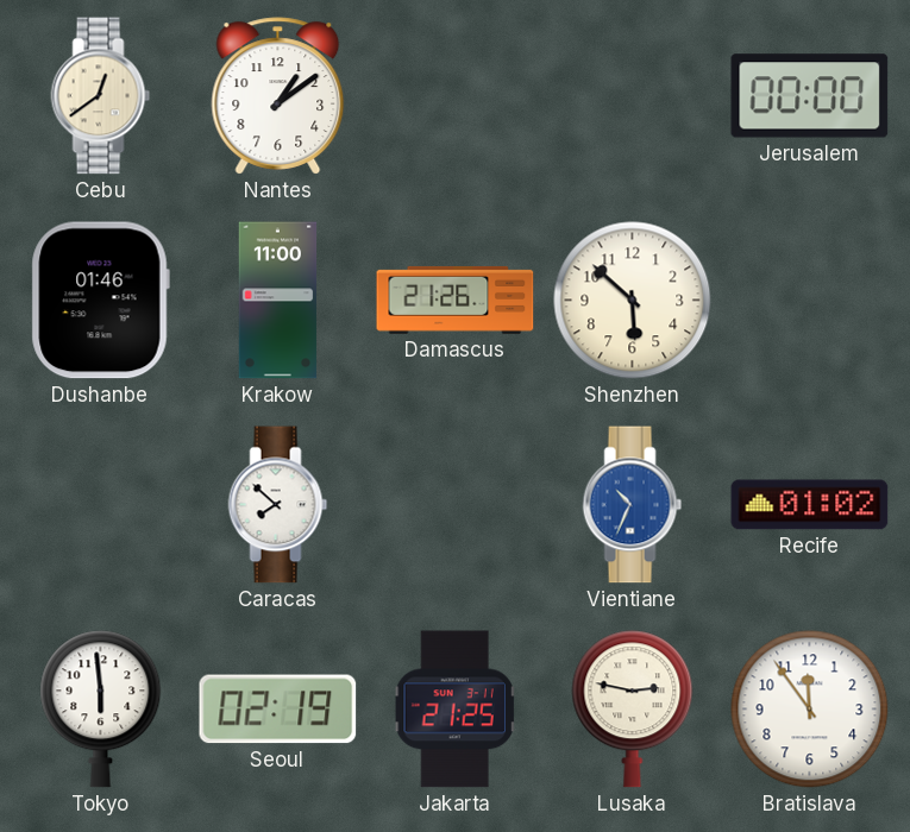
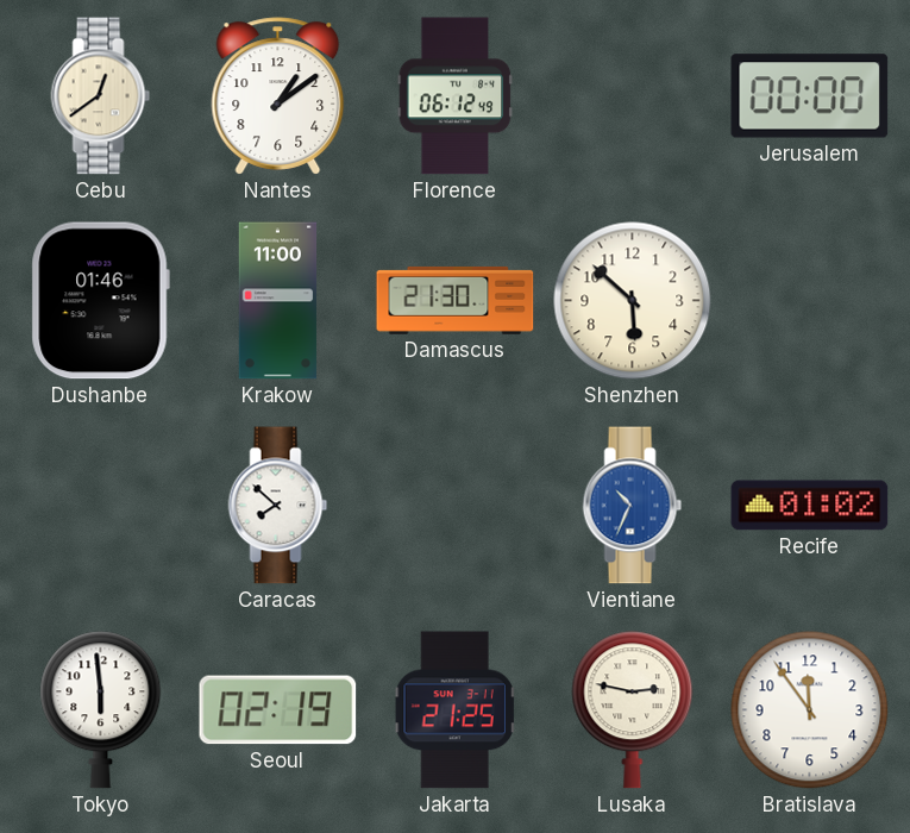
Florence: none -> 06:12 (456, 96)
Damascus: 21:26 -> 21:30 (456, 300)
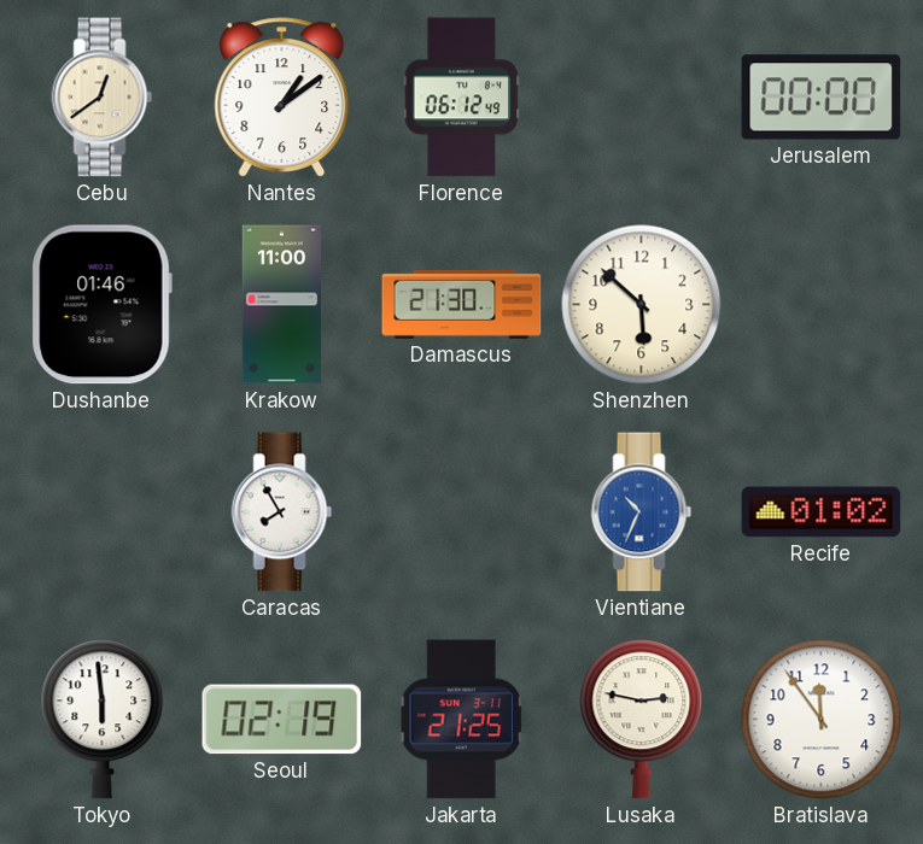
Caracas: 7:52 -> 7:55 (282, 512)
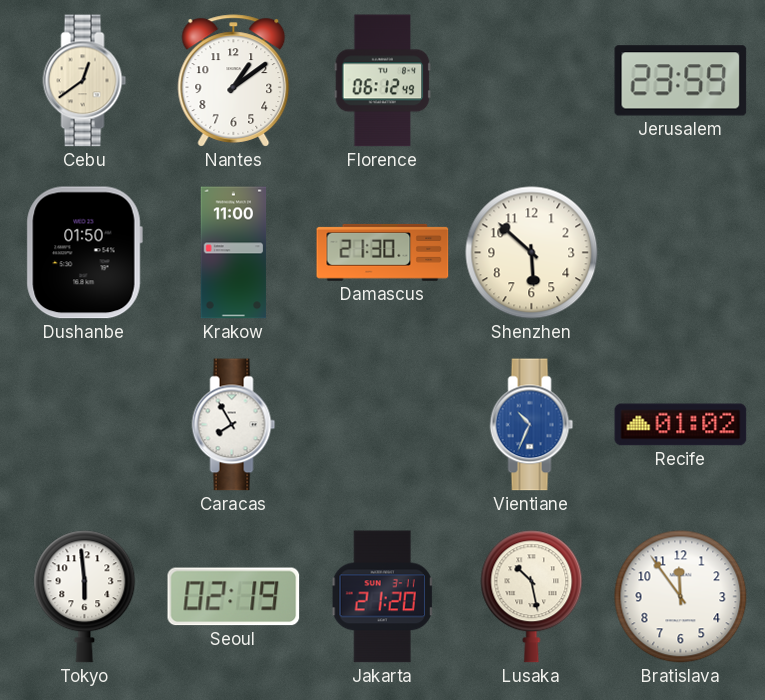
Jerusalem: 00:00 -> 23:59 (681, 81)
Dushanbe: 01:46 -> 01:50 (84, 253)
Jakarta: 21:25 -> 21:20 (382, 597)
Lusaka: 2:47 -> 10:28 (532, 597)
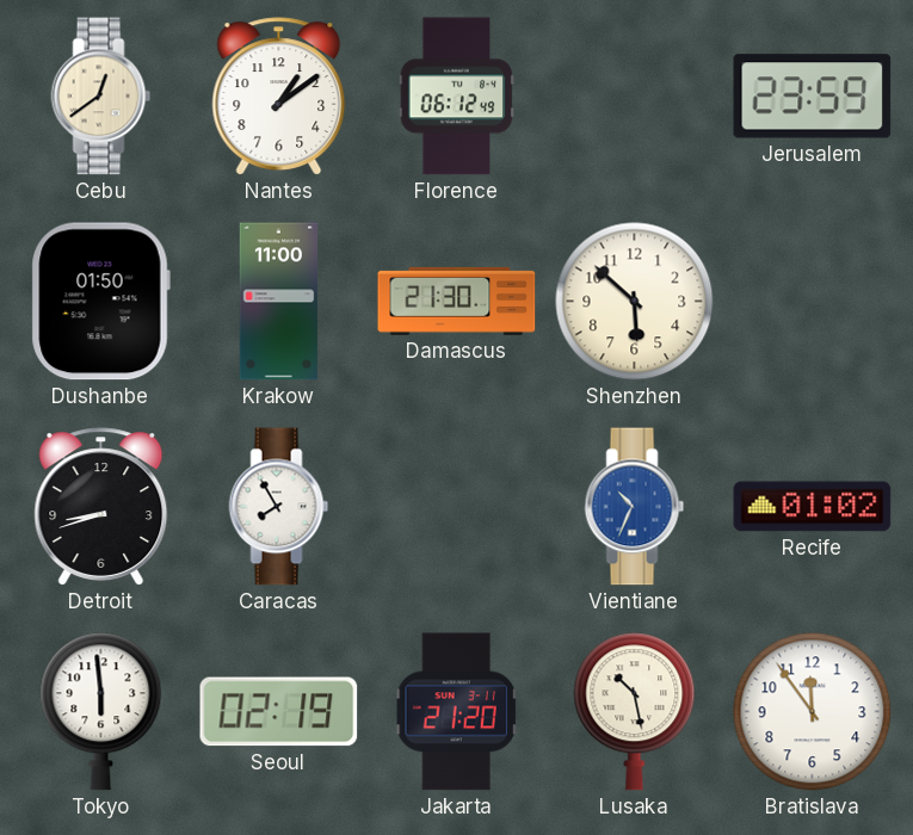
Detroit: none -> 8:42 (101, 507)
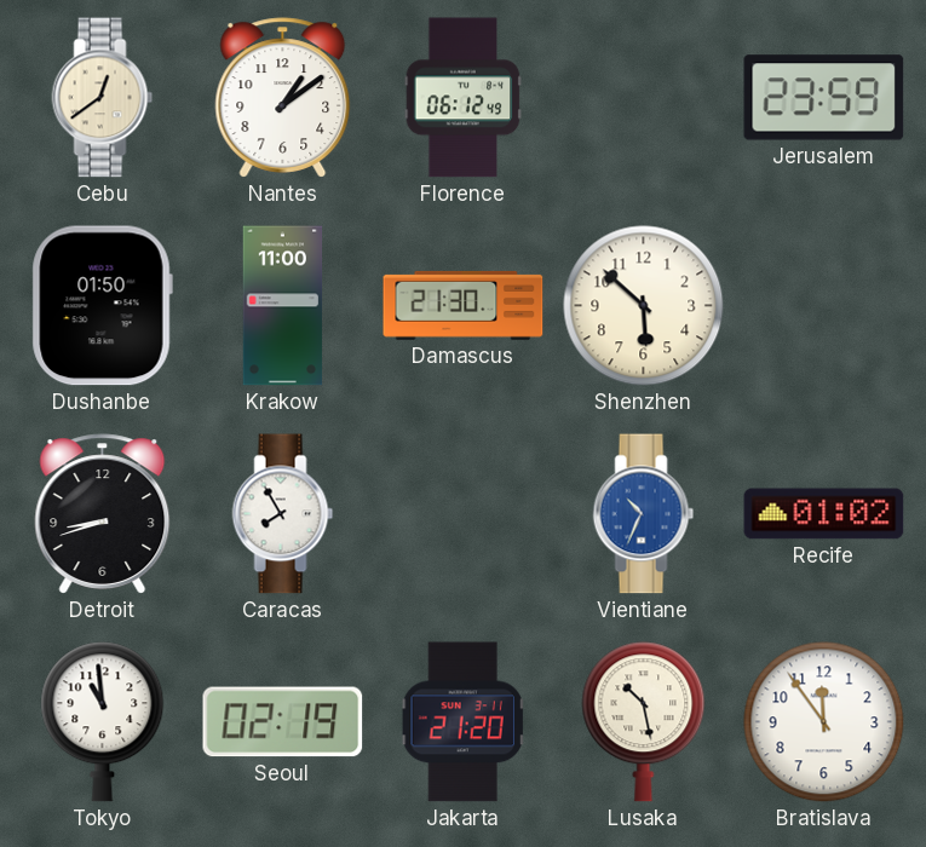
Tokyo: 5:59 -> 10:59 (103, 722)
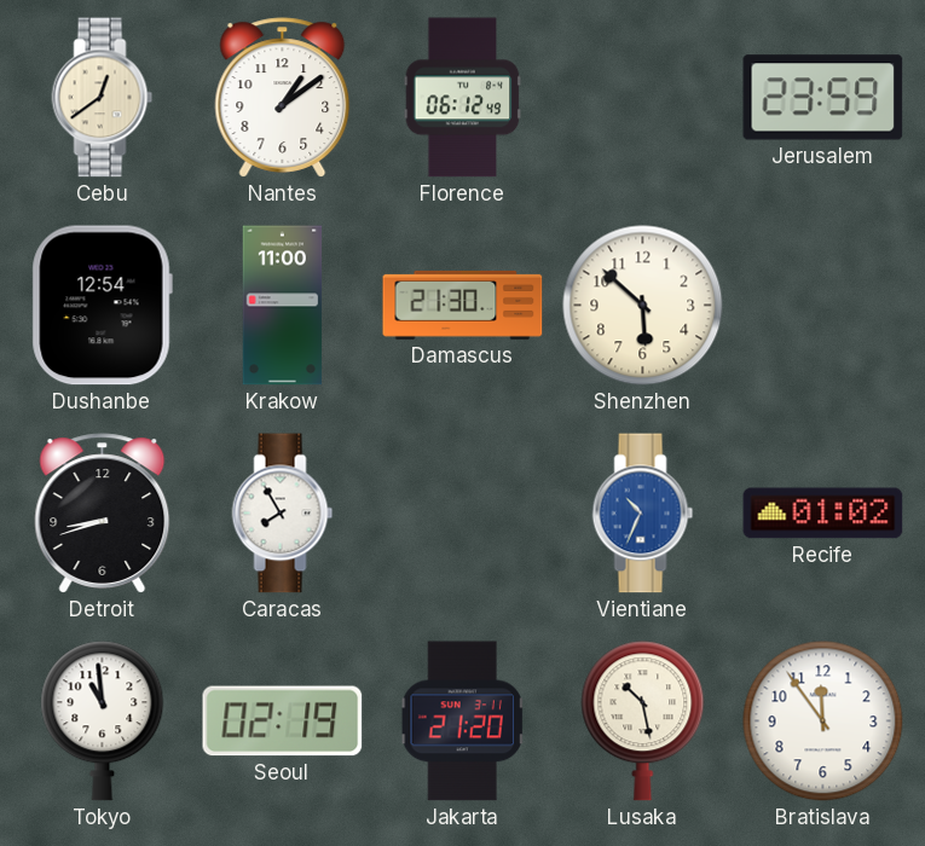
Dushanbe: 01:50 -> 12:54 (102, 306)
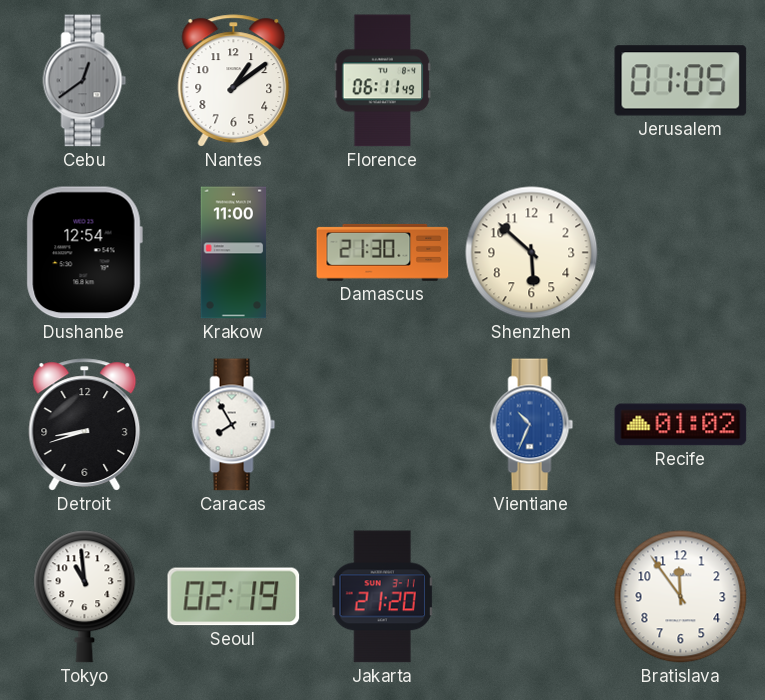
Cebu dial: cream -> grey (85, 81)
Florence: 06:12 -> 06:11 (383, 81)
Jerusalem: 23:59 -> 01:05 (681, 81)
Lusaka: 10:28 -> none (643, 722)
